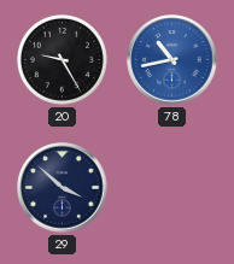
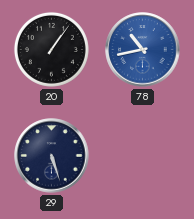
20: 9:25 -> 1:06 (51, 49)
29: 3:52 -> 5:27 (52, 156)
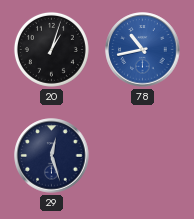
20: 1:06 -> 1:03 (51, 49)
29: 5:27 -> 12:27 (52, 156)
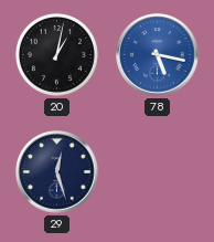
20: 1:03 -> 1:02 (56, 54)
78: 10:43 -> 5:17 (158, 55)
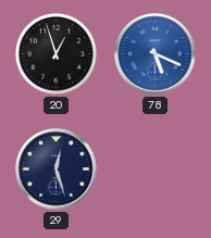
20: 1:02 -> 12:57 (55, 53)
78: 5:17 -> 5:19 (156, 54)
